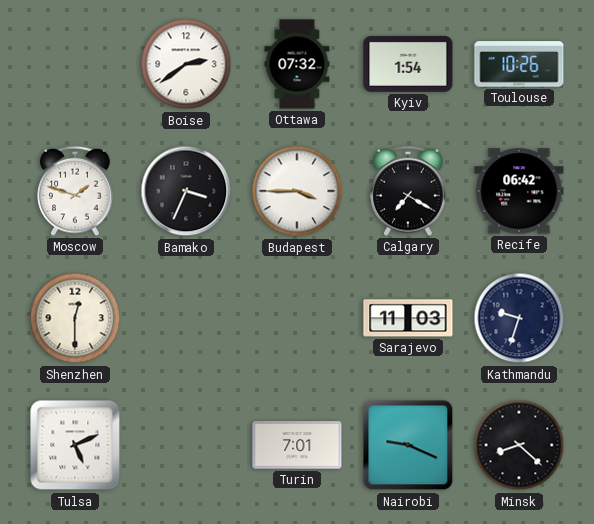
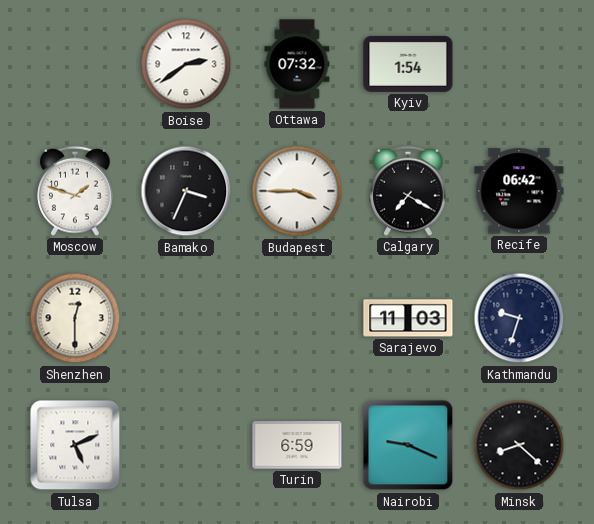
Toulouse: 10:26 -> none (519, 64)
Turin: 7:01 -> 6:59 (297, 445)
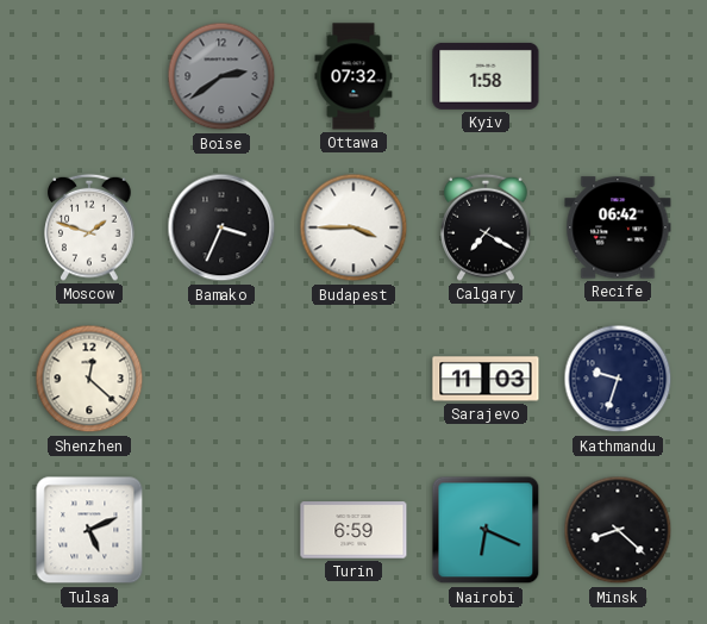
Boise dial: white -> grey (221, 76)
Kyiv: 1:54 -> 1:58 (486, 76)
Shenzhen: 12:30 -> 12:22 (89, 379)
Nairobi: 9:19 -> 6:19 (486, 530)
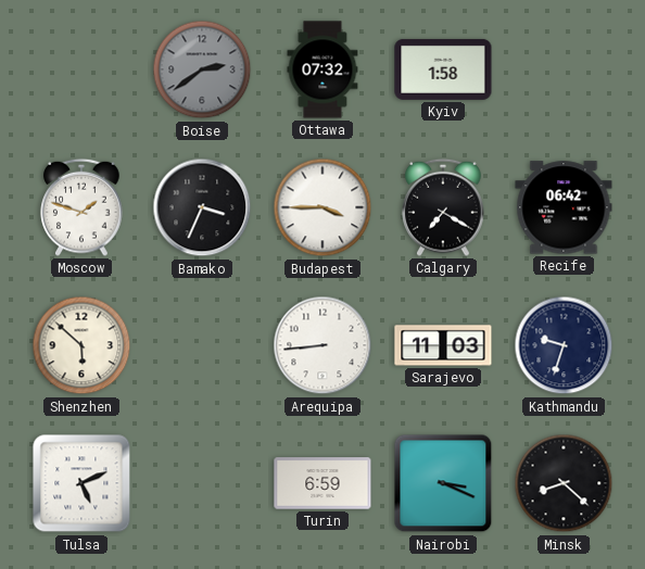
Shenzhen: 12:22 -> 5:52 (81, 345)
Arequipa: none -> 8:44 (322, 345)
Nairobi: 6:19 -> 3:19 (443, 483)
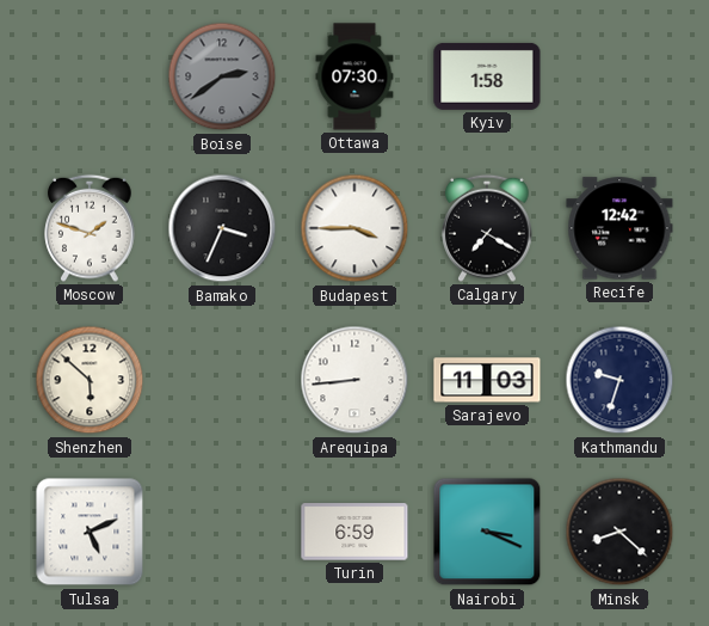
Ottawa: 07:32 -> 07:30 (354, 76)
Recife: 06:42 -> 12:42 (619, 228)
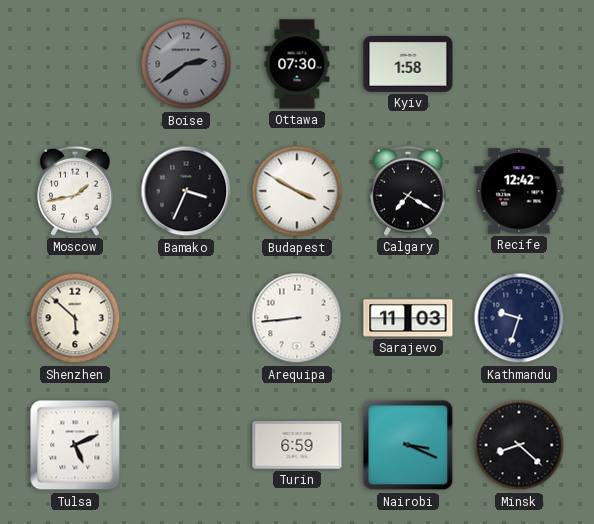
Moscow: 1:48 -> 1:43 (75, 191)
Budapest: 3:45 -> 3:50 (297, 191)
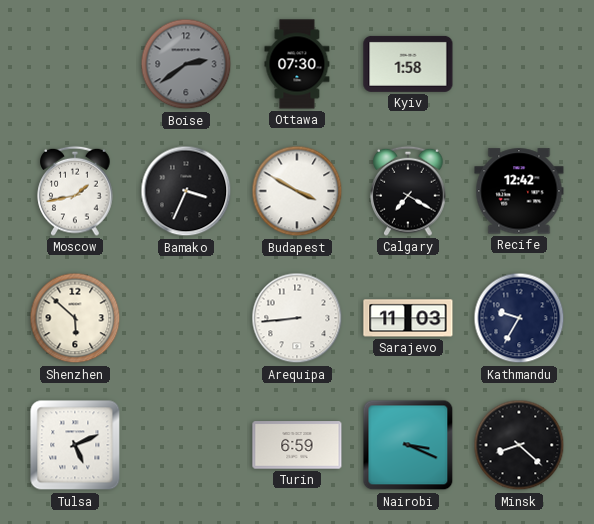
Kathmandu: 9:33 -> 9:35 (519, 318)
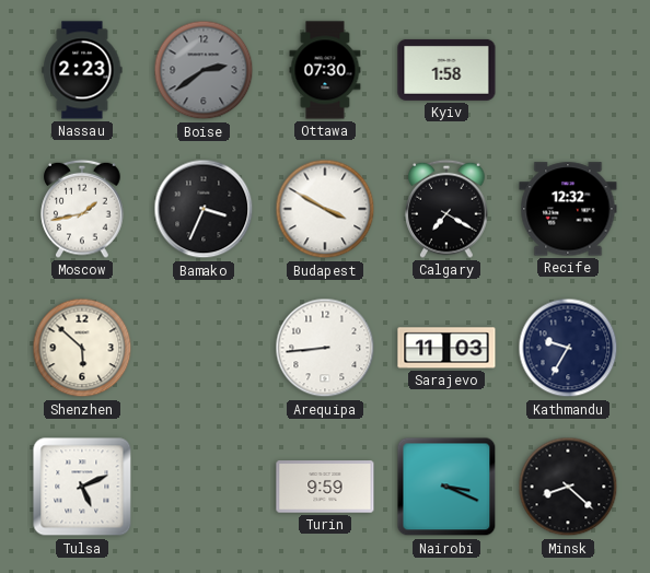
Nassau: none -> 2:23 (82, 70)
Recife: 12:42 -> 12:32 (568, 209)
Turin: 6:59 -> 9:59 (325, 487)
